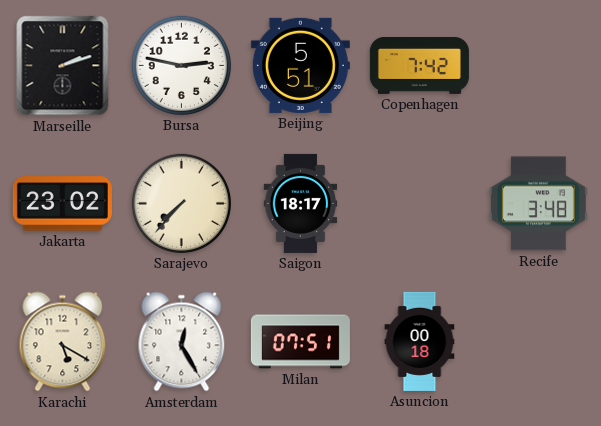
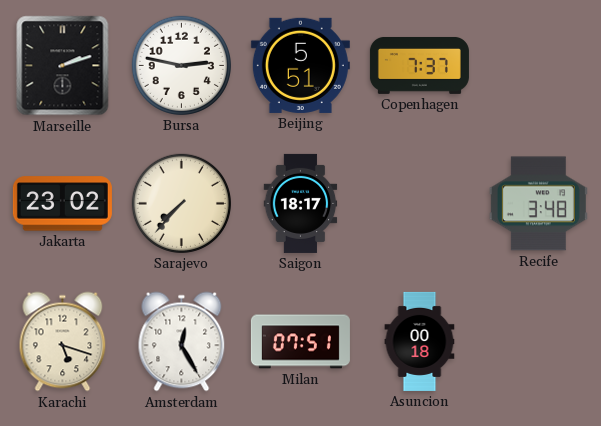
Copenhagen: 7:42 -> 7:37 (419, 65)
Karachi: 5:20 -> 5:18 (63, 342)
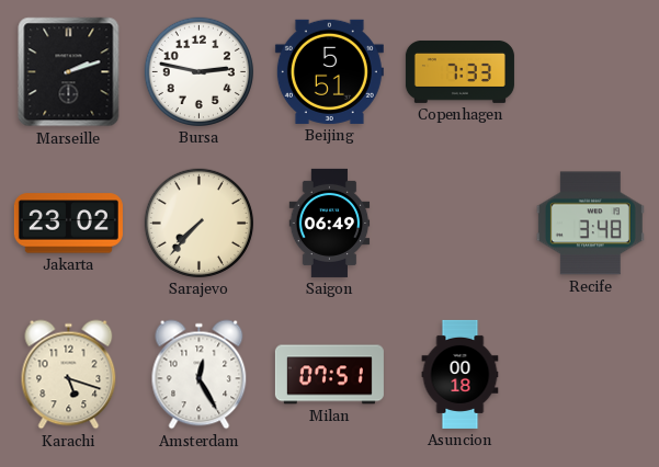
Copenhagen: 7:37 -> 7:33 (459, 71)
Saigon: 18:17 -> 06:49 (330, 223)
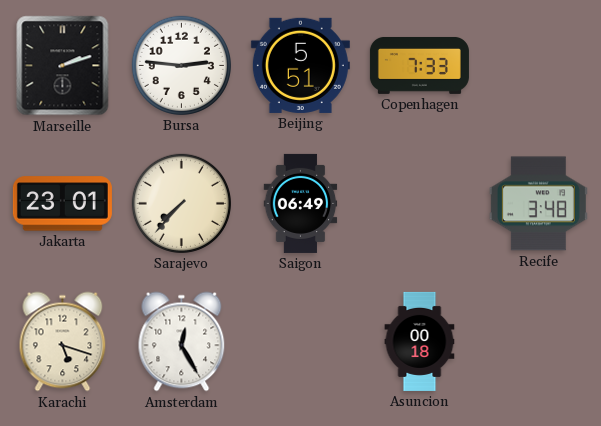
Bursa: 2:47 -> 2:46 (181, 65)
Jakarta: 23:02 -> 23:01 (62, 204)
Milan: 07:51 -> none (329, 375)
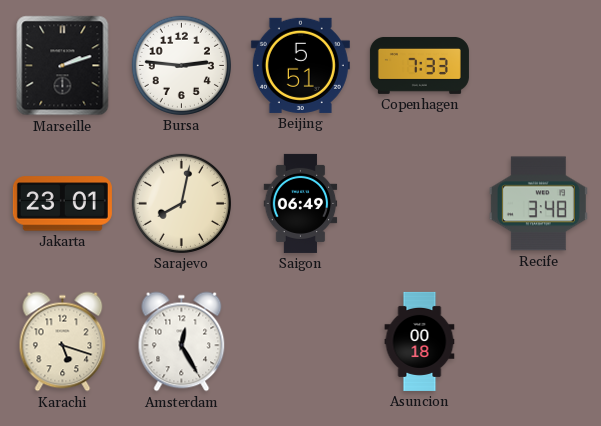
Sarajevo: 7:37 -> 8:02 (181, 203)
